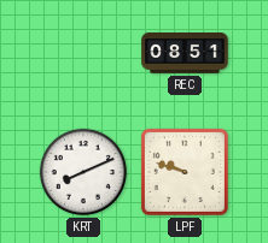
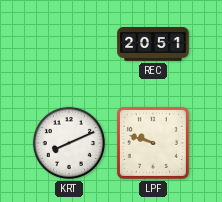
REC: 08:51 -> 20:51 (153, 45)
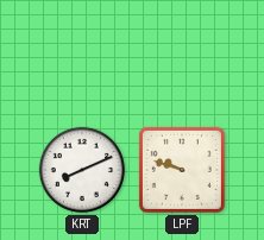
REC: 20:51 -> none (153, 45)
